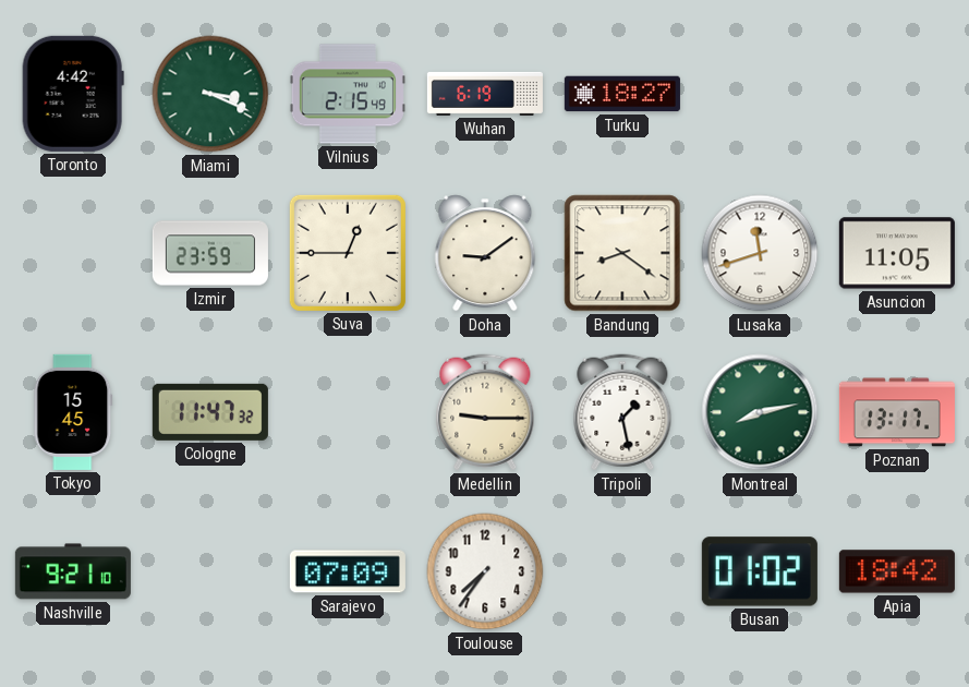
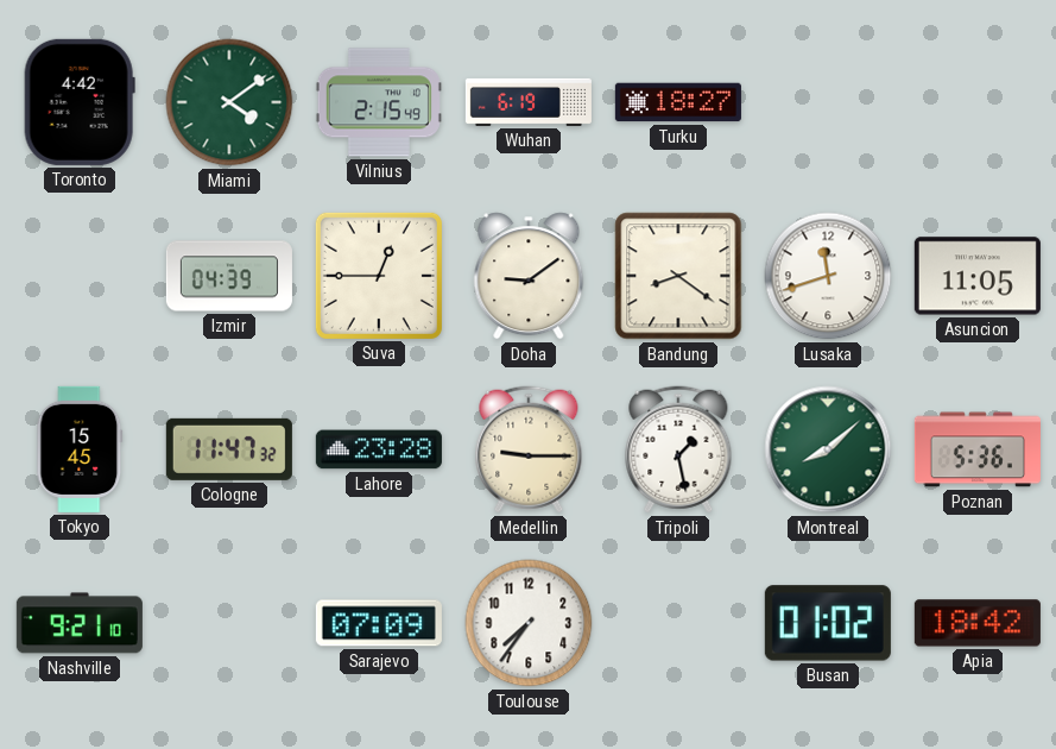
Miami: 3:19 -> 4:09 (229, 102)
Izmir: 23:59 -> 04:39 (229, 276)
Lahore: none -> 23:28 (379, 449)
Montreal: 8:13 -> 8:08 (828, 449)
Poznan: 13:17 -> 5:36 (978, 449)
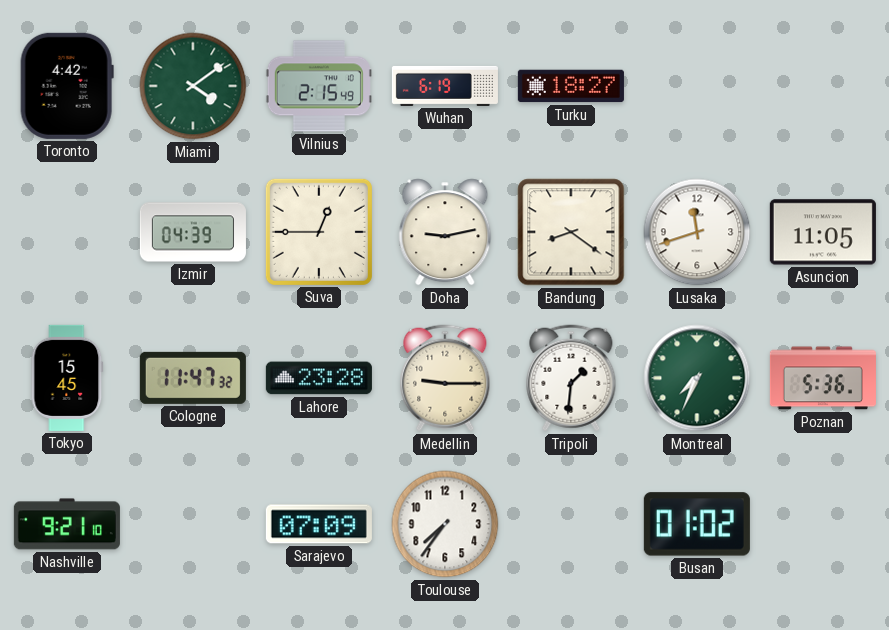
Doha: 9:09 -> 9:13 (445, 232)
Tripoli: 1:28 -> 1:31 (571, 378)
Montreal: 8:08 -> 7:34 (697, 378)
Apia: 18:42 -> none (978, 623)
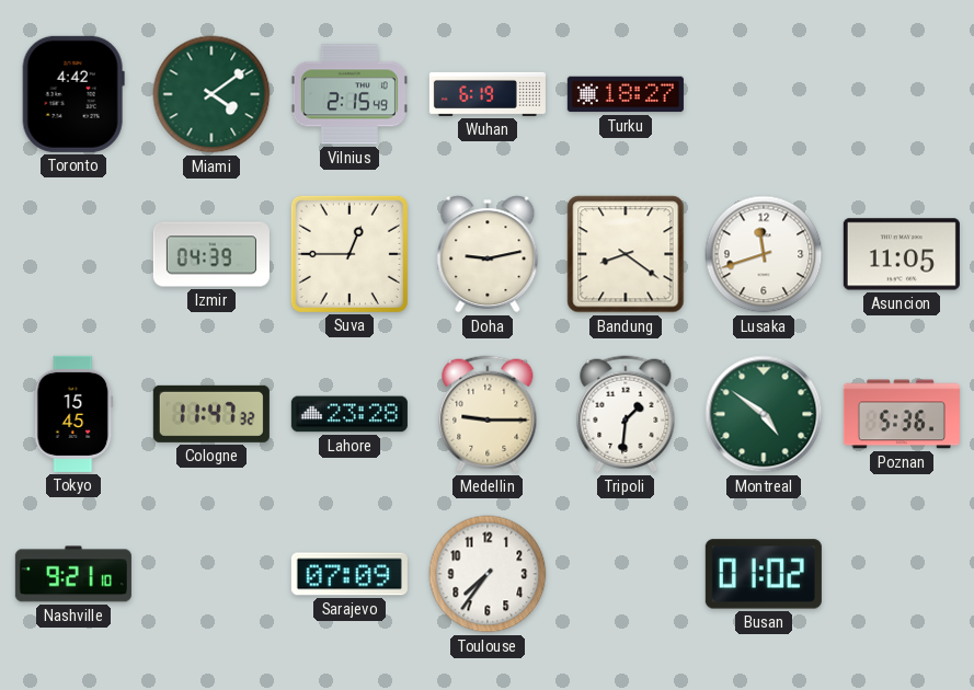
Montreal: 7:34 -> 4:51 (764, 414)
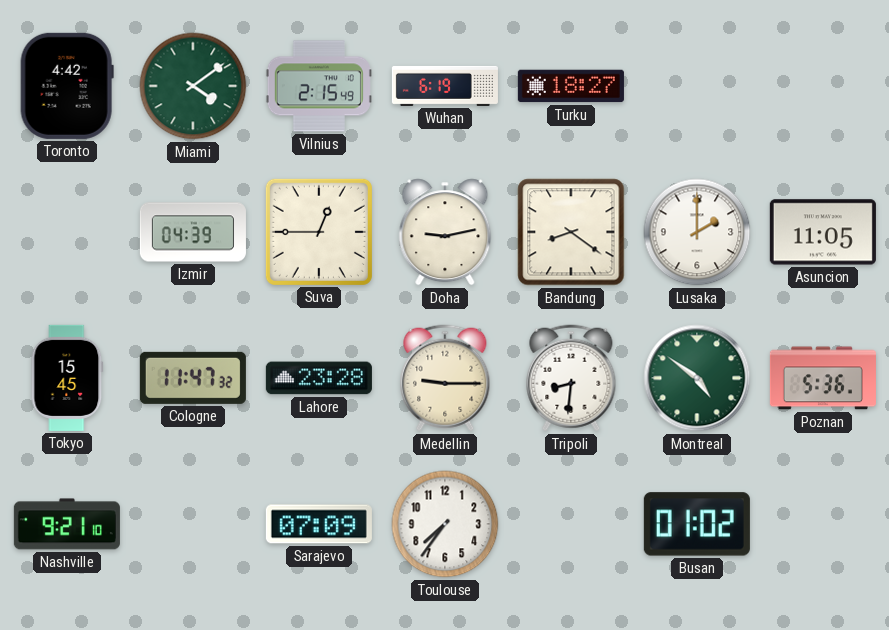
Lusaka: 11:42 -> 2:00 (697, 232)
Tripoli: 1:31 -> 8:31 (571, 378)
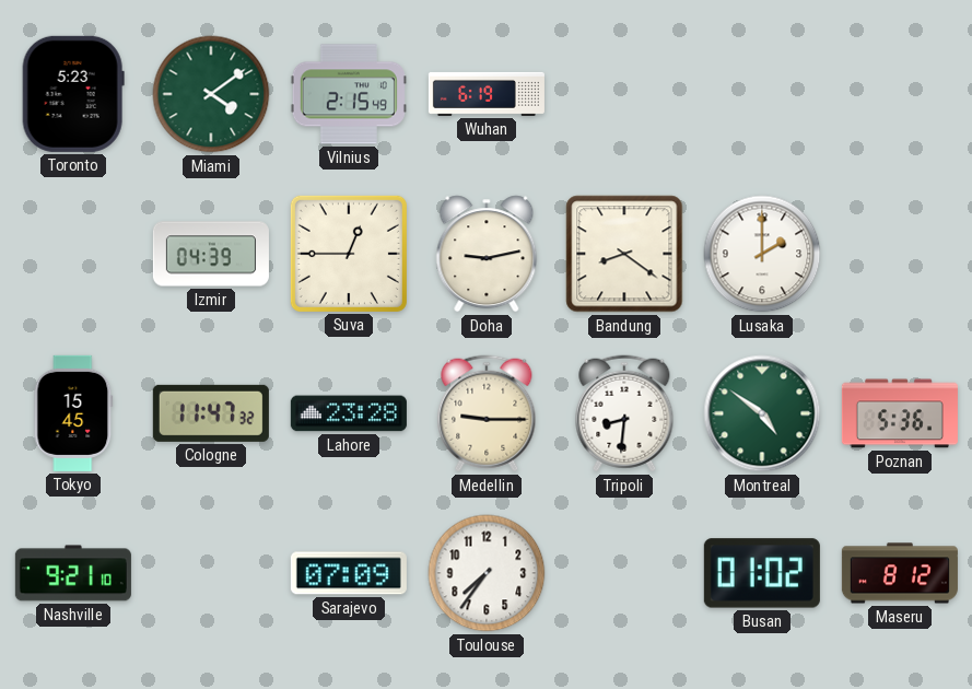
Toronto: 4:42 -> 5:23 (73, 94)
Turku: 18:27 -> none (571, 86)
Asuncion: 11:05 -> none (823, 232)
Maseru: none -> 8:12 (900, 573)
